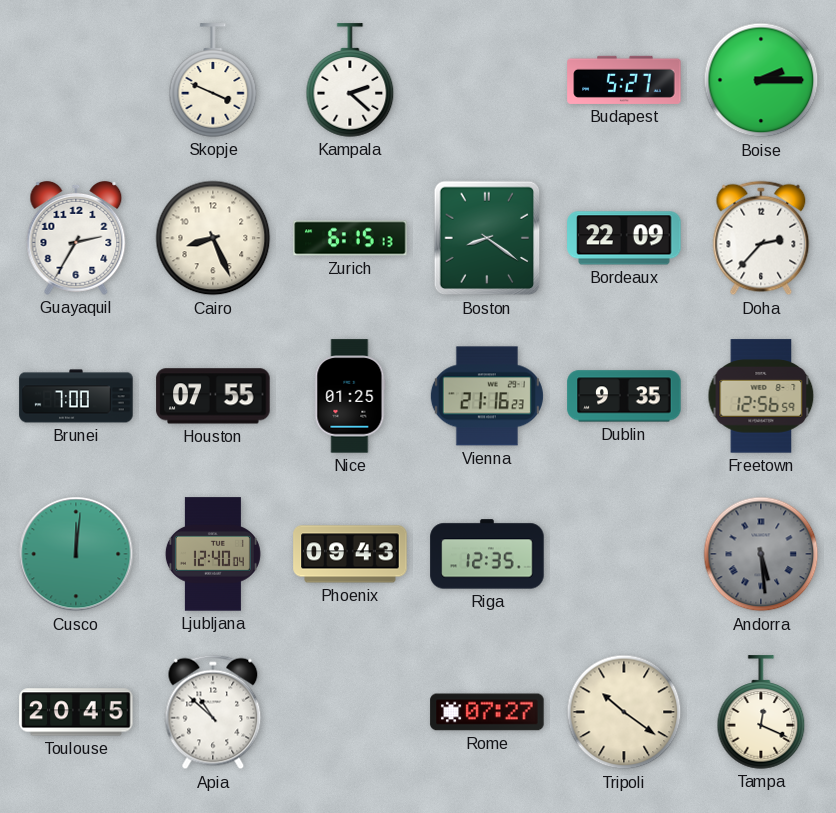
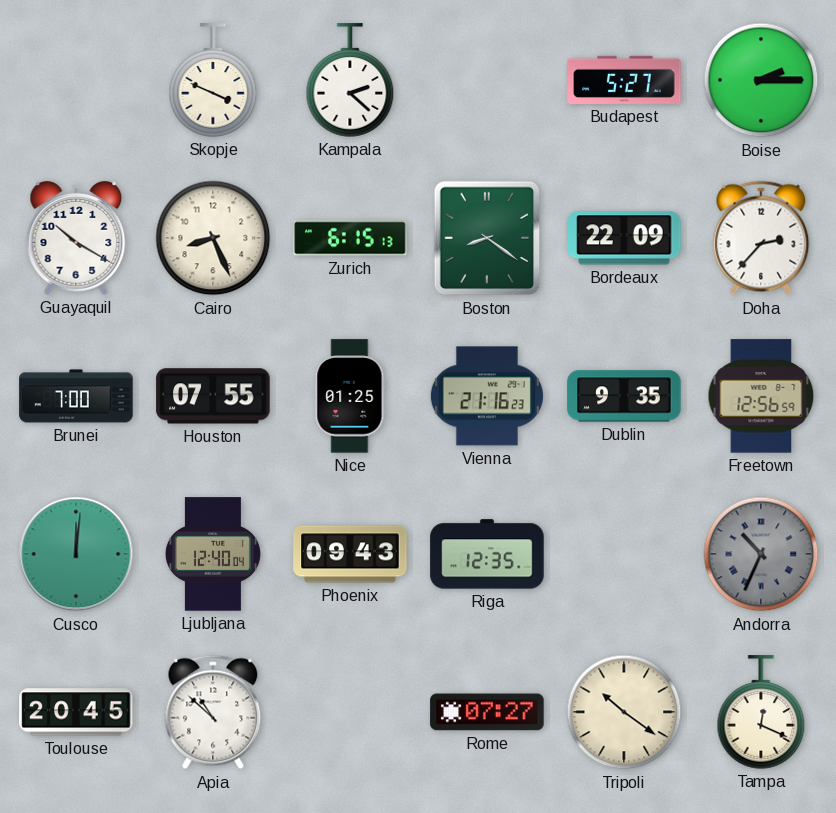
Guayaquil: 2:35 -> 10:20 (76, 238)
Andorra: 5:29 -> 10:34 (761, 554)
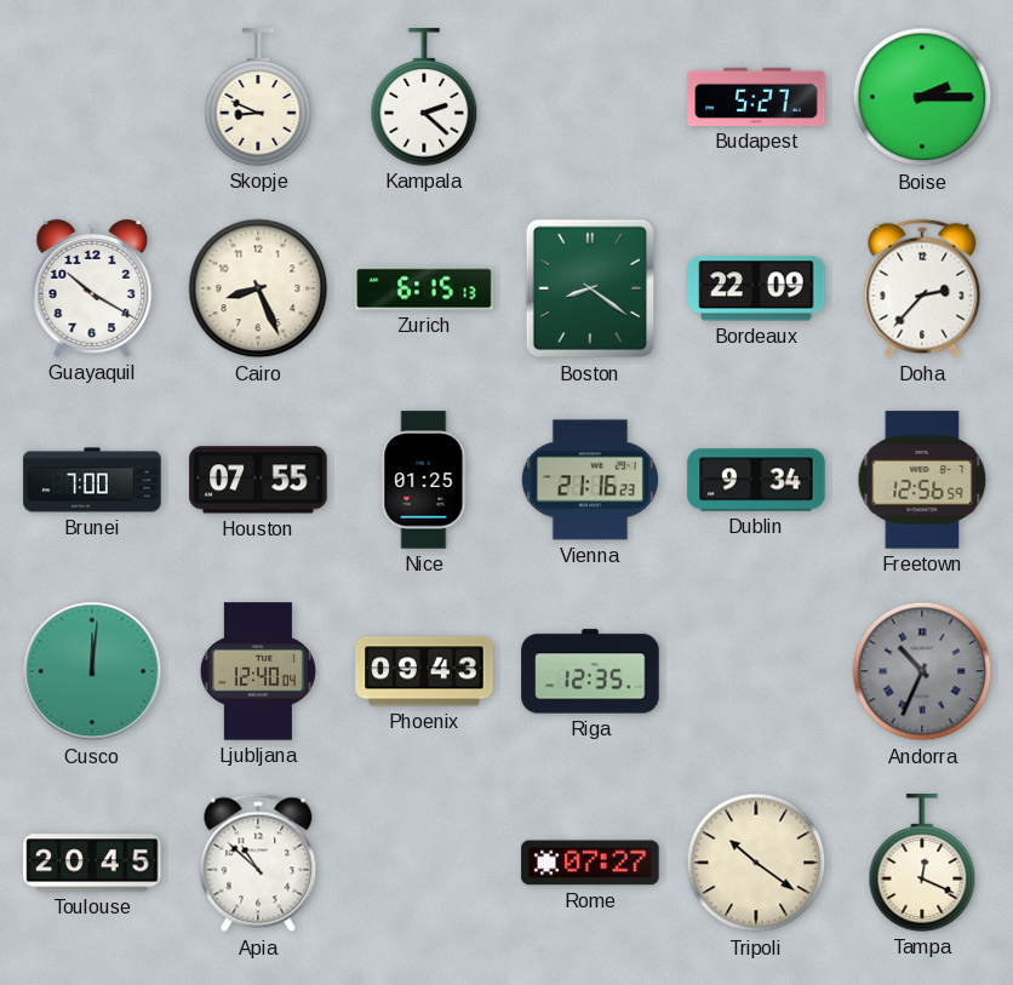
Skopje: 3:49 -> 8:49 (258, 97)
Dublin: 9:35 -> 9:34 (756, 480)
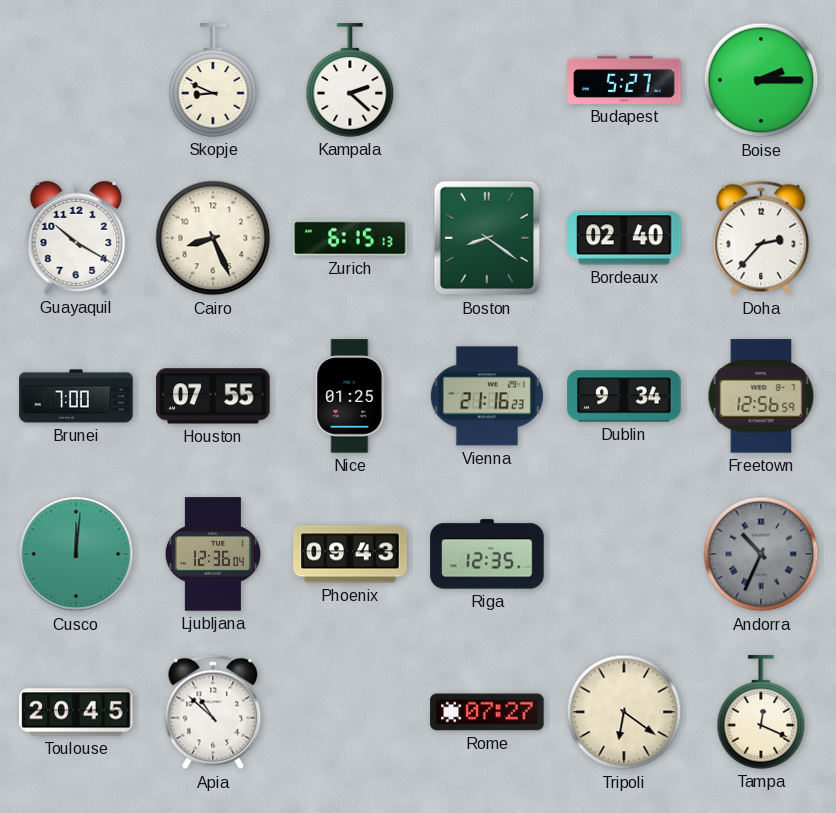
Bordeaux: 22:09 -> 02:40 (624, 238)
Ljubljana: 12:40 -> 12:36 (213, 554)
Tripoli: 10:21 -> 6:21 (624, 712)
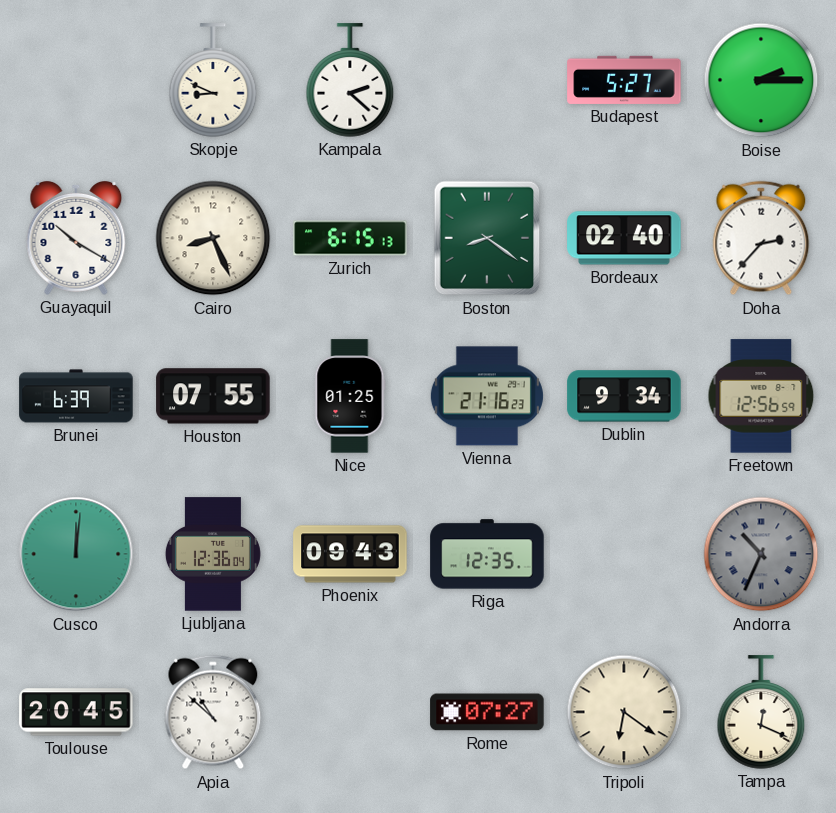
Brunei: 7:00 -> 6:39 (76, 396)
